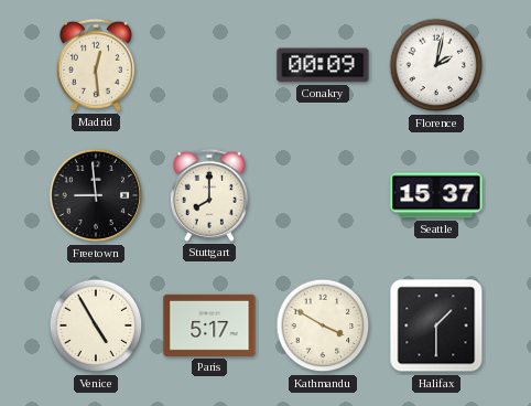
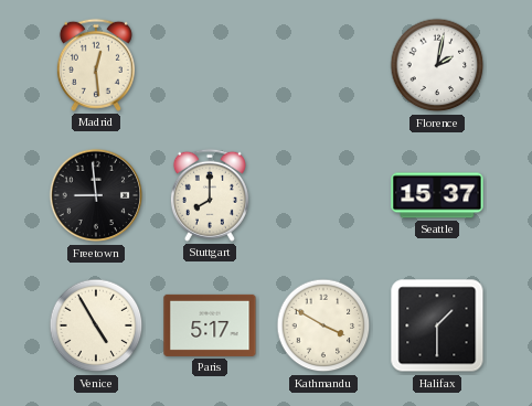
Conakry: 00:09 -> none (323, 65)
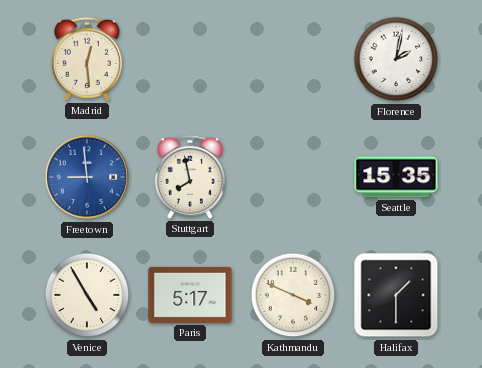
Freetown dial: black -> blue (87, 177)
Stuttgart: 8:00 -> 7:58 (190, 177)
Seattle: 15:37 -> 15:35 (396, 177)
Kathmandu: 3:50 -> 3:49 (293, 295)
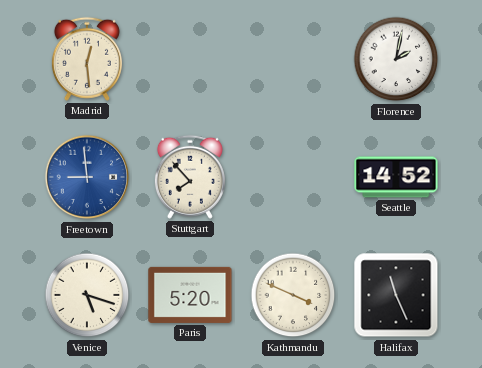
Stuttgart: 7:58 -> 7:53 (190, 177)
Seattle: 15:35 -> 14:52 (396, 177)
Venice: 4:55 -> 5:18 (87, 295)
Paris: 5:17 -> 5:20 (190, 295)
Halifax: 1:30 -> 11:26 (396, 295)
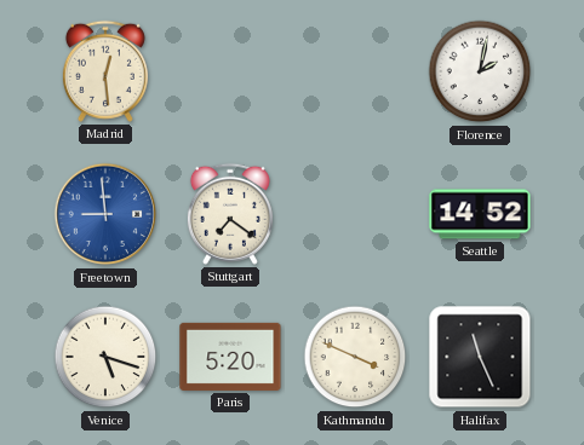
Stuttgart: 7:53 -> 7:21 (230, 214)
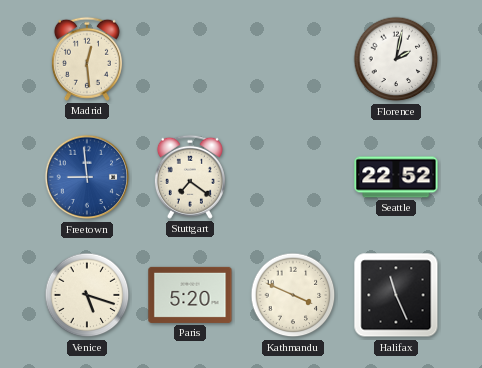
Seattle: 14:52 -> 22:52 (396, 177)
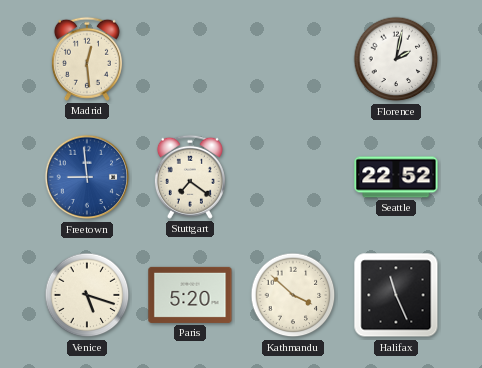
Kathmandu: 3:49 -> 3:52 (293, 295)
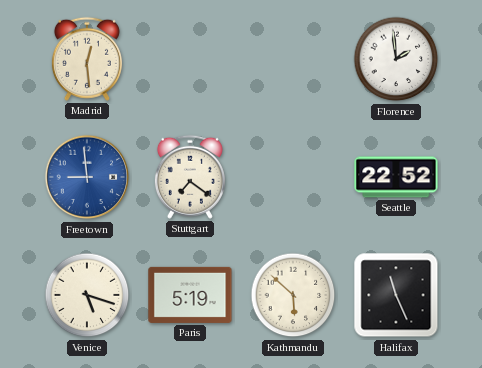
Florence: 2:02 -> 1:59 (396, 59)
Paris: 5:20 -> 5:19 (190, 295)
Kathmandu: 3:52 -> 5:52 (293, 295)
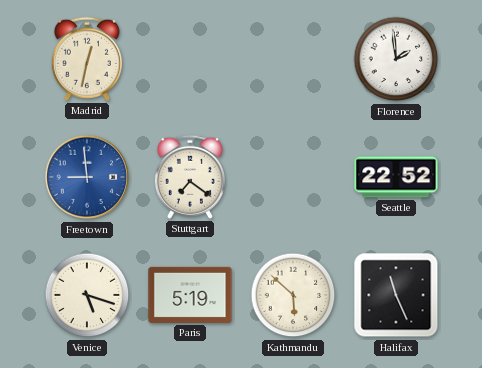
Madrid: 12:29 -> 12:32 (87, 59)
